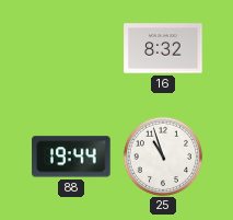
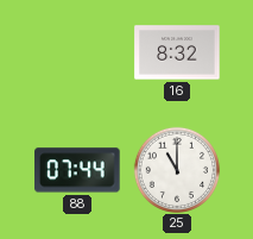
88: 19:44 -> 07:44 (77, 170)
25: 10:57 -> 11:00 (176, 169)
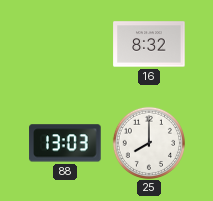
88: 07:44 -> 13:03 (65, 143)
25: 11:00 -> 8:00 (148, 142)
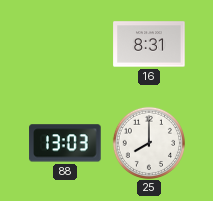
16: 8:32 -> 8:31 (149, 44)
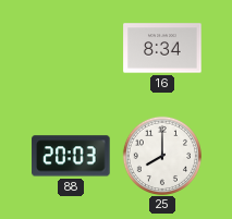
16: 8:31 -> 8:34 (162, 48)
88: 13:03 -> 20:03 (71, 156)
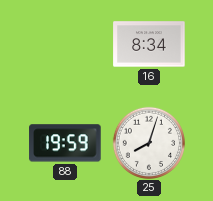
88: 20:03 -> 19:59 (65, 143)
25: 8:00 -> 8:03 (148, 142)
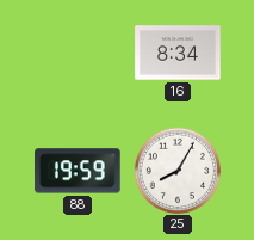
25: 8:03 -> 8:05 (176, 170)
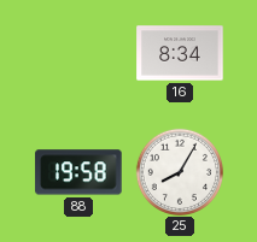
88: 19:59 -> 19:58 (78, 172)
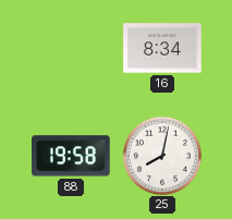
25: 8:05 -> 8:02 (161, 155)
